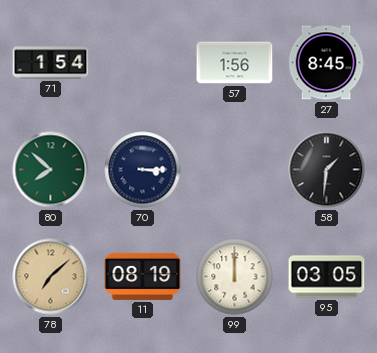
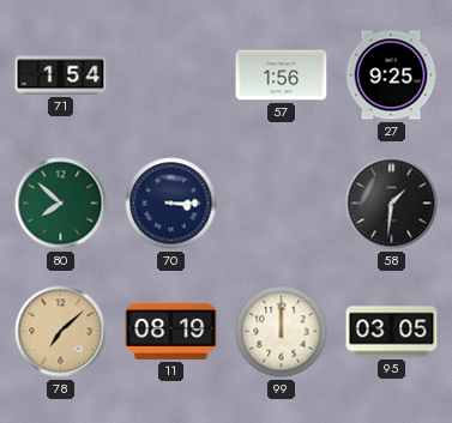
27: 8:45 -> 9:25 (391, 75)
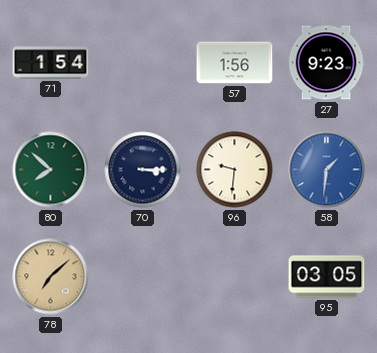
27: 9:25 -> 9:23 (326, 63)
96: none -> 9:31 (235, 170)
58 dial: black -> blue (327, 170)
11: 08:19 -> none (171, 331)
99: 12:00 -> none (282, 332)
